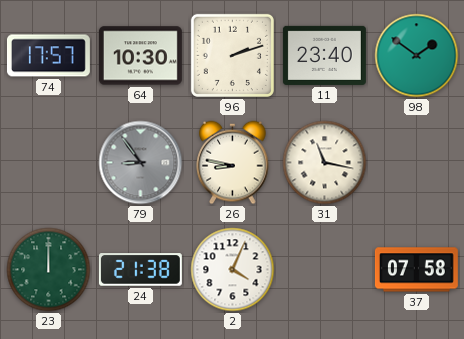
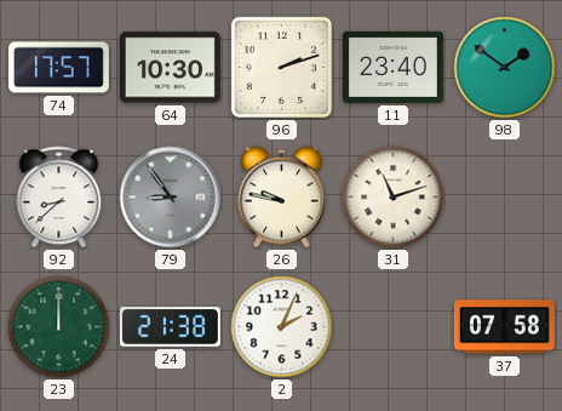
92: none -> 8:38 (59, 198)
26: 8:47 -> 9:47 (282, 198)
31: 11:17 -> 11:12 (394, 198)
2: 4:04 -> 2:04 (282, 327)
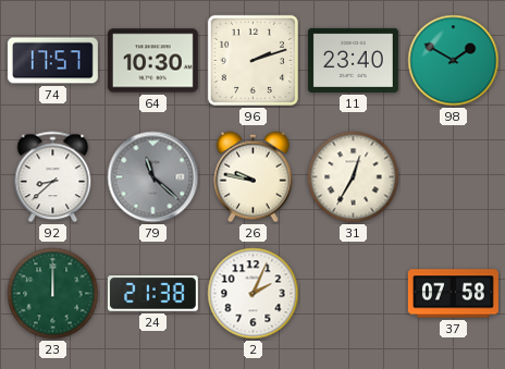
98: 1:51 -> 1:50 (454, 61)
79: 8:54 -> 11:22 (153, 177)
31: 11:12 -> 12:35 (354, 177)
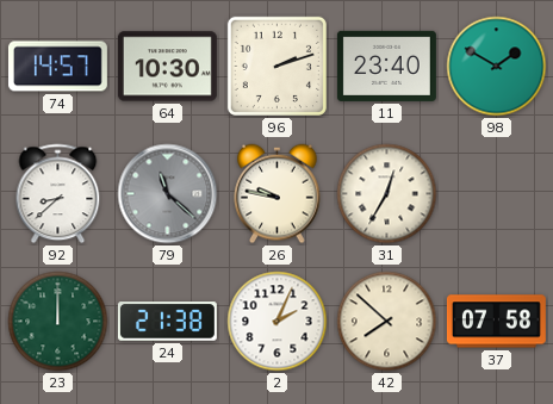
74: 17:57 -> 14:57 (57, 67)
42: none -> 7:52 (387, 322)
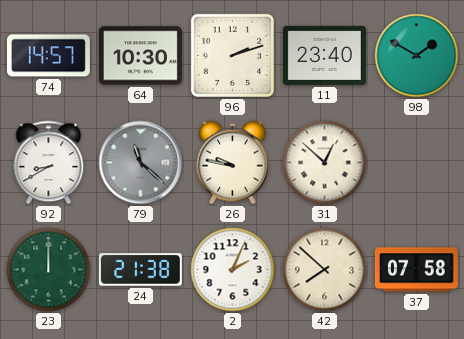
92: 8:38 -> 8:40 (49, 163)
31: 12:35 -> 12:52 (325, 163)
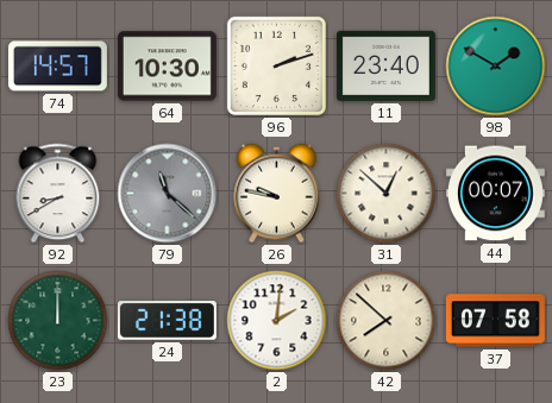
44: none -> 00:07 (495, 194)
2: 2:04 -> 2:01 (277, 321)
